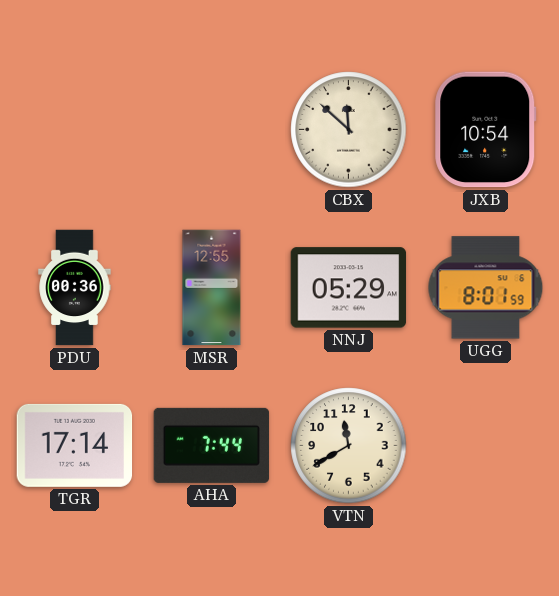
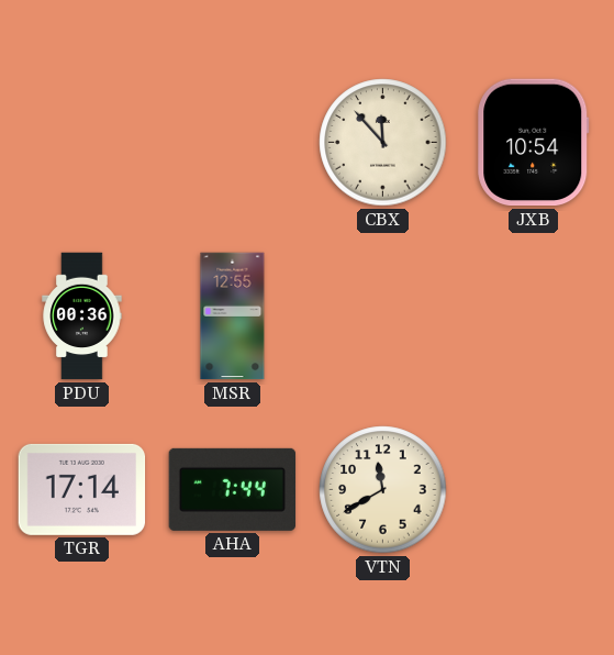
CBX: 11:52 -> 11:53 (383, 143)
NNJ: 05:29 -> none (349, 288)
UGG: 8:01 -> none (486, 288)
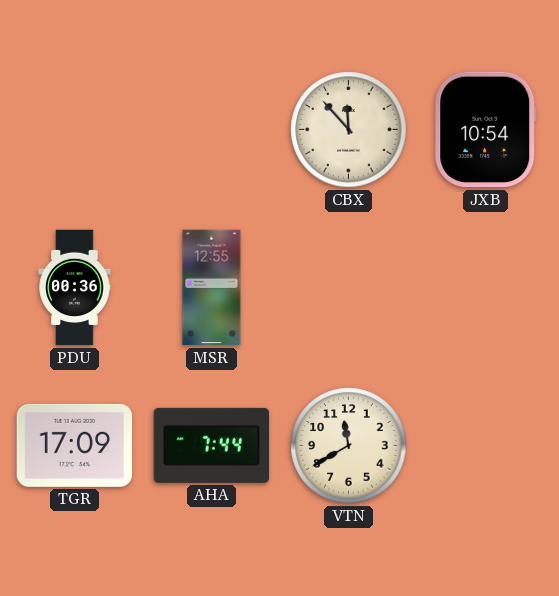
TGR: 17:14 -> 17:09 (75, 445)
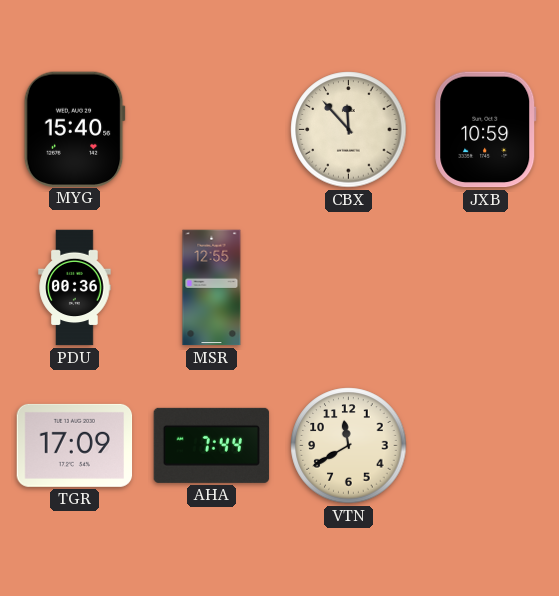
MYG: none -> 15:40 (74, 129)
JXB: 10:54 -> 10:59 (486, 130)
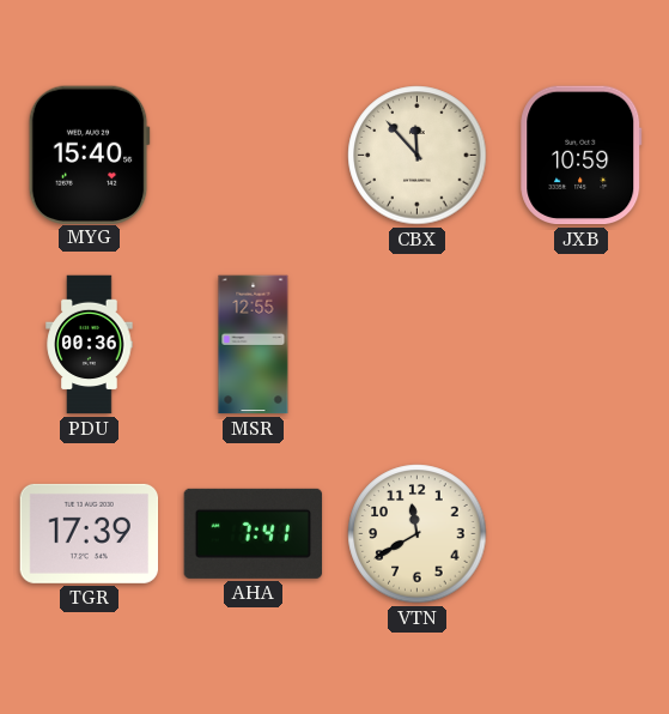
TGR: 17:09 -> 17:39 (90, 533)
AHA: 7:44 -> 7:41 (254, 533)
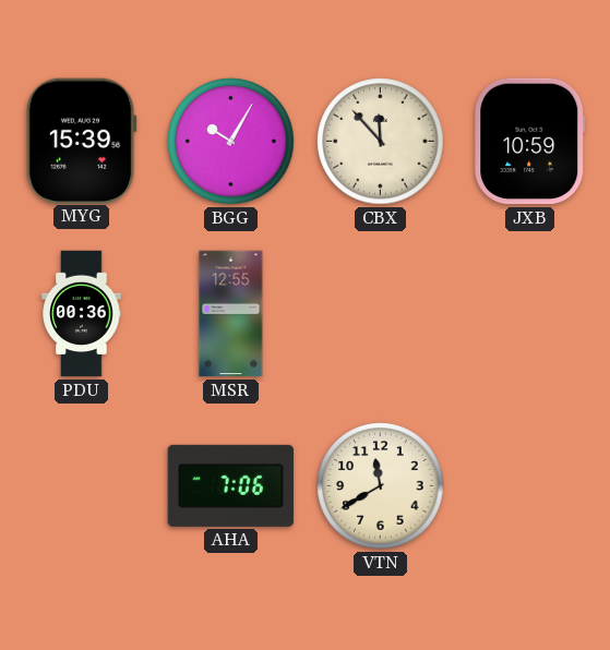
MYG: 15:40 -> 15:39 (81, 141)
BGG: none -> 10:05 (231, 142)
TGR: 17:39 -> none (90, 533)
AHA: 7:41 -> 7:06 (231, 485)
